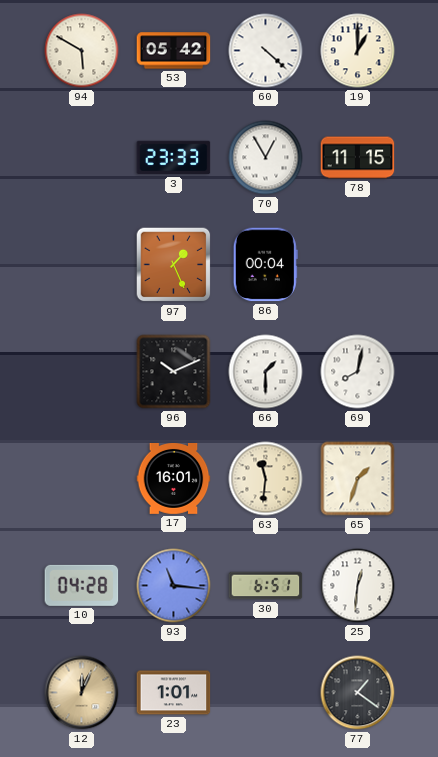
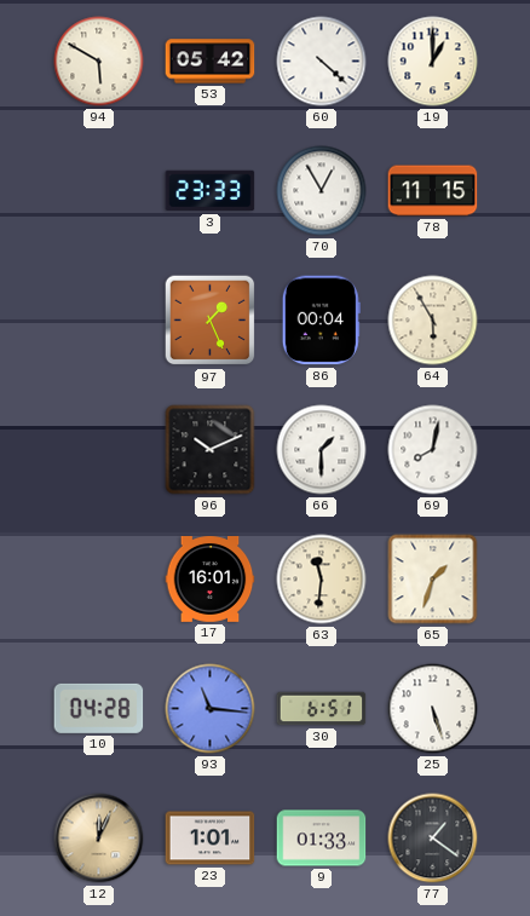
64: none -> 5:55 (433, 321)
25: 12:31 -> 5:27 (433, 709)
9: none -> 01:33 (322, 839)
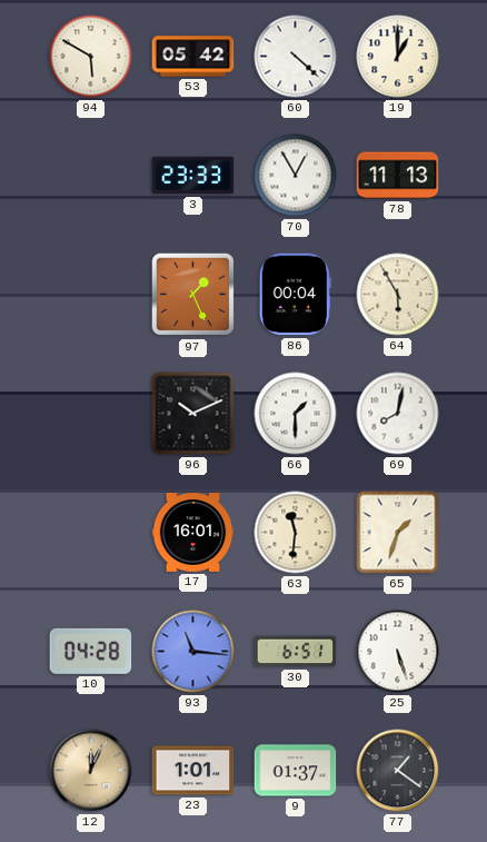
78: 11:15 -> 11:13 (398, 176)
9: 01:33 -> 01:37 (296, 771)
